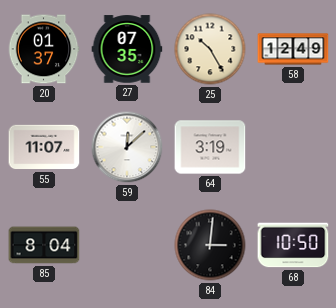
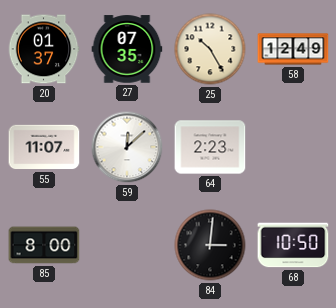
64: 3:19 -> 2:23 (210, 147)
85: 8:04 -> 8:00 (44, 245)
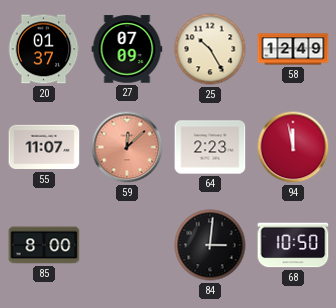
27: 07:35 -> 07:09 (127, 49)
59 dial: white -> salmon (127, 147)
94: none -> 11:58 (293, 147)
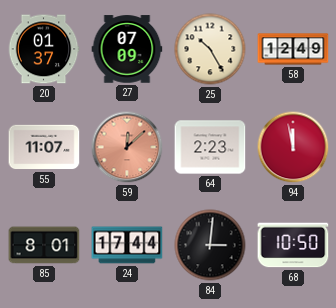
85: 8:00 -> 8:01 (44, 245)
24: none -> 17:44 (127, 245)
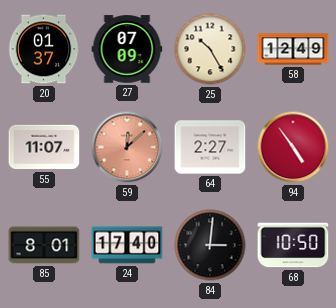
64: 2:23 -> 2:27 (210, 147)
94: 11:58 -> 4:54 (293, 147)
24: 17:44 -> 17:40 (127, 245)
